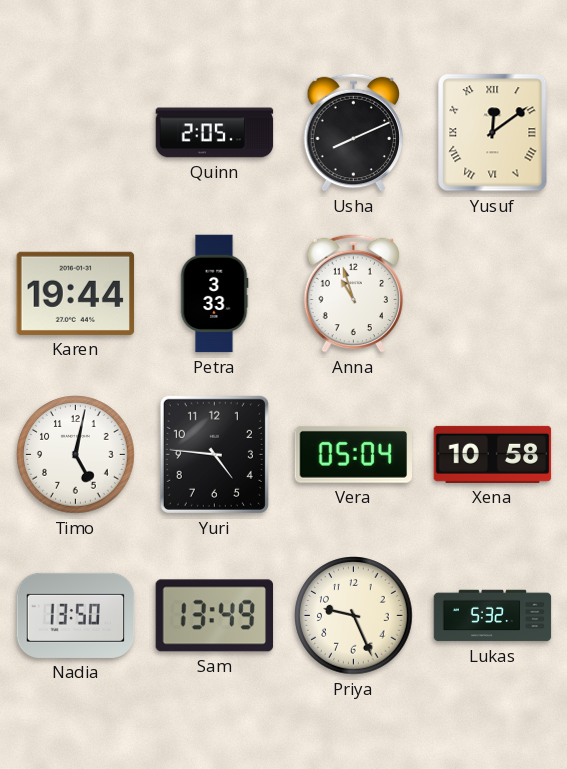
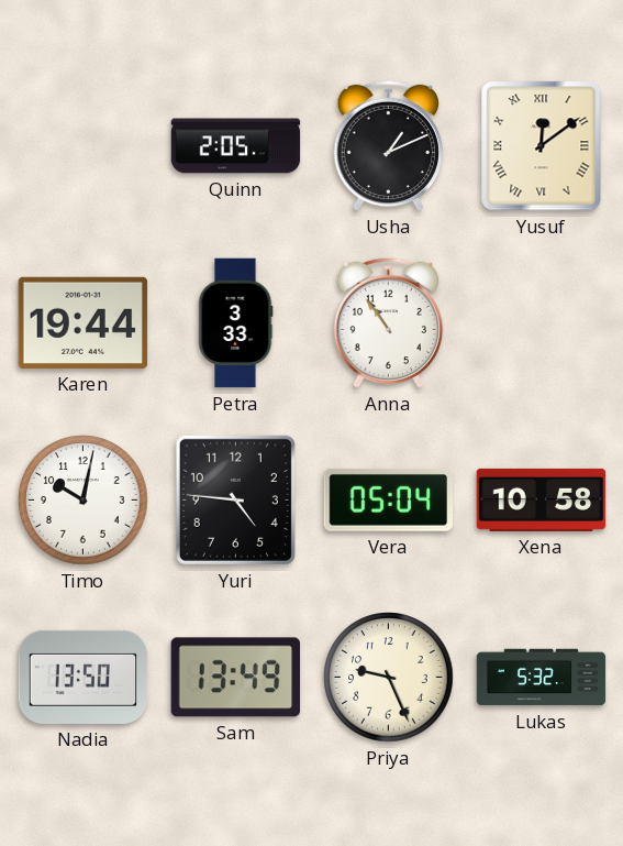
Usha: 8:11 -> 1:11 (388, 145)
Anna: 10:57 -> 10:54 (388, 322)
Timo: 5:02 -> 10:02 (84, 501)
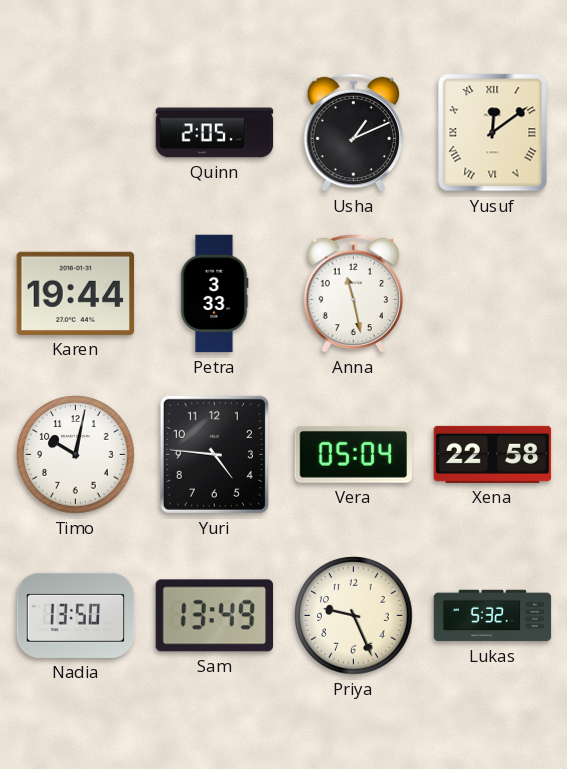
Anna: 10:54 -> 11:28 (353, 293)
Xena: 10:58 -> 22:58 (493, 454)
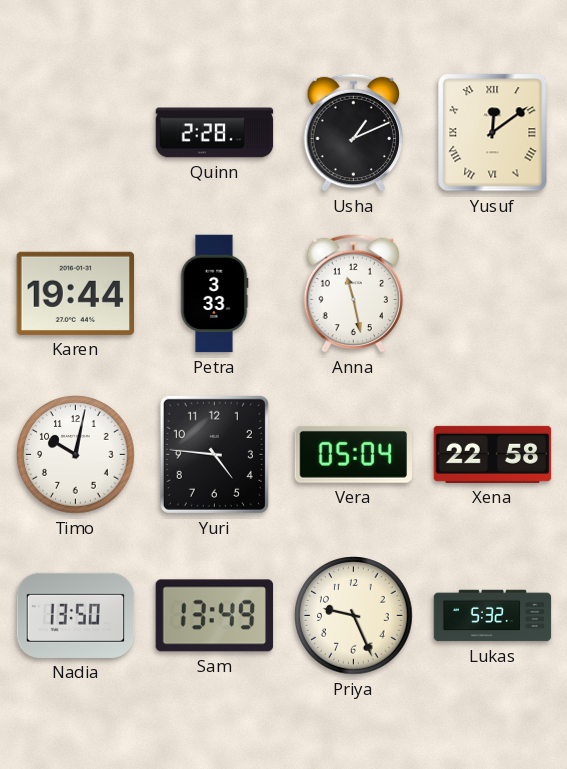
Quinn: 2:05 -> 2:28 (215, 133)
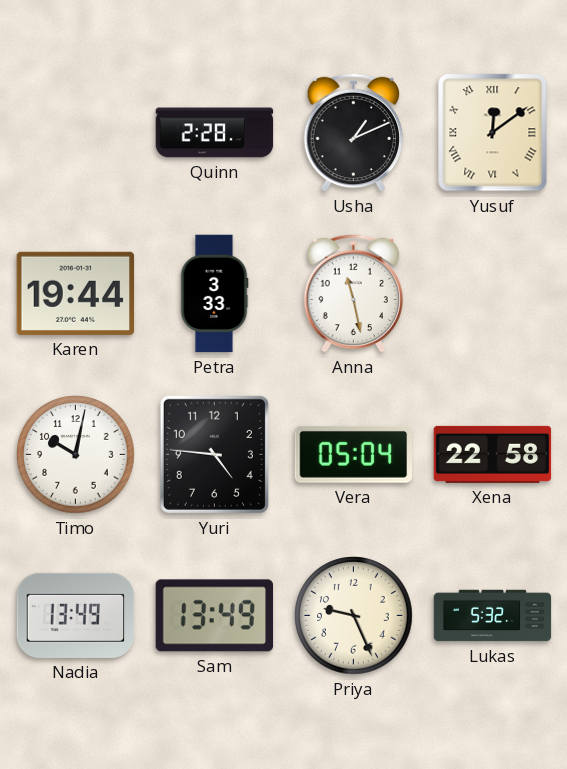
Nadia: 13:50 -> 13:49 (76, 615)
